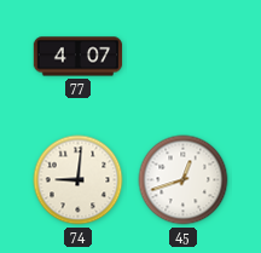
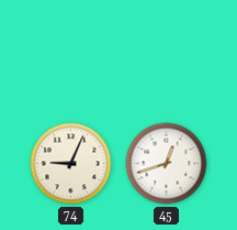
77: 4:07 -> none (79, 57)
74: 9:01 -> 9:04 (71, 164)
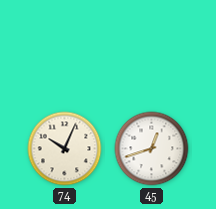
74: 9:04 -> 10:04 (65, 149)
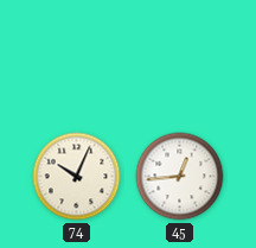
45: 12:42 -> 12:44 (180, 177)
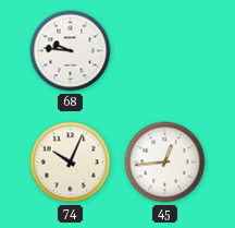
68: none -> 9:46 (71, 51)
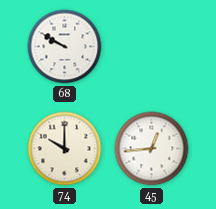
68: 9:46 -> 9:50 (65, 47)
74: 10:04 -> 10:00 (65, 149)
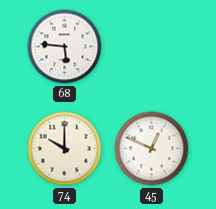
68: 9:50 -> 5:46 (65, 47)
45: 12:44 -> 12:49 (152, 149)
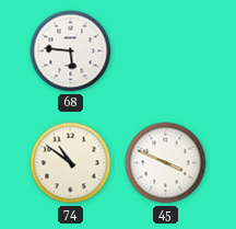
74: 10:00 -> 10:51 (71, 163)
45: 12:49 -> 3:49 (166, 163)
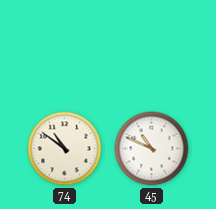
68: 5:46 -> none (71, 51)
45: 3:49 -> 10:49 (152, 149)
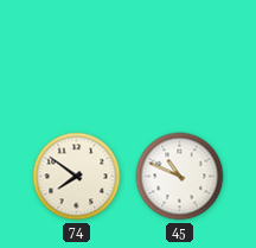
74: 10:51 -> 7:51 (77, 177)
